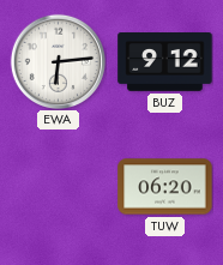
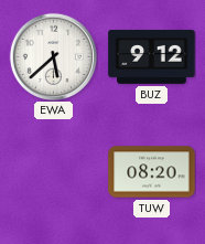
EWA: 6:14 -> 5:38 (53, 56)
TUW: 06:20 -> 08:20 (152, 172)
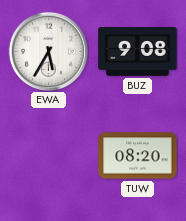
EWA: 5:38 -> 5:35 (48, 51)
BUZ: 9:12 -> 9:08 (138, 52)
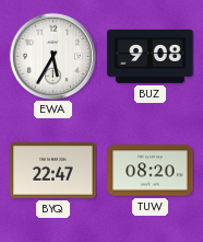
BYQ: none -> 22:47 (53, 171)
